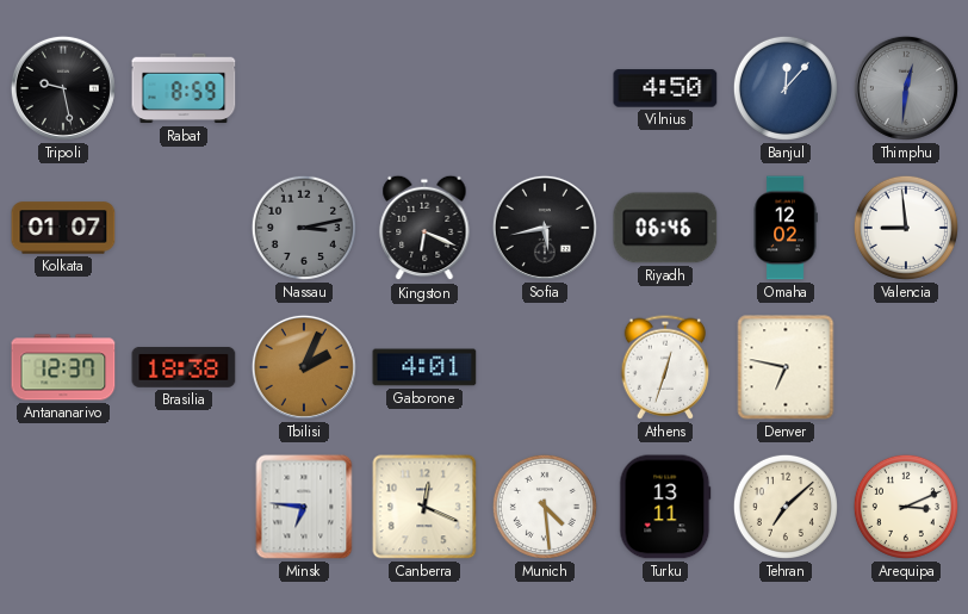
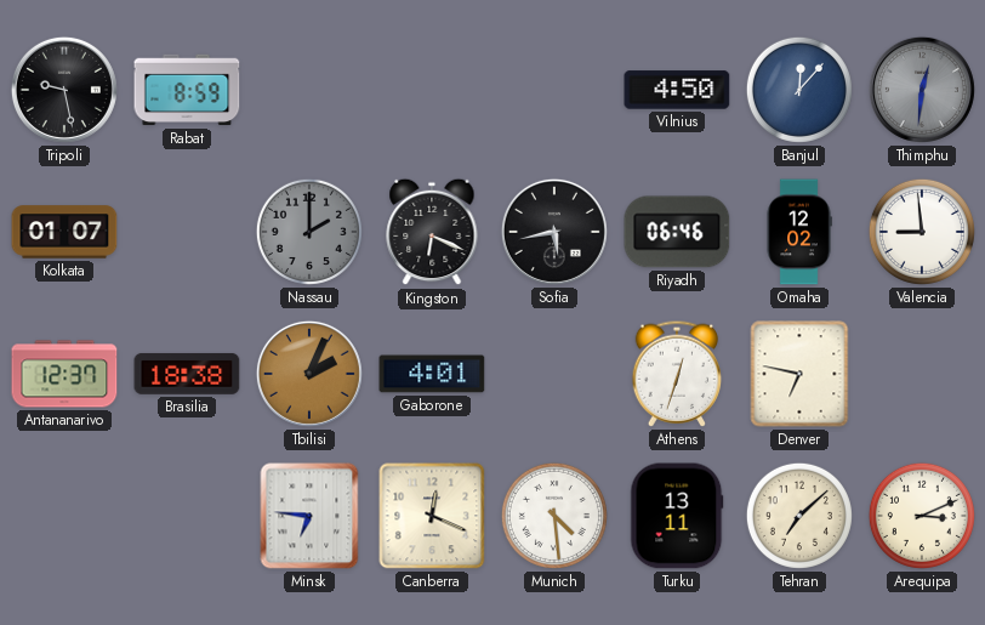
Nassau: 3:13 -> 2:00 (309, 232)
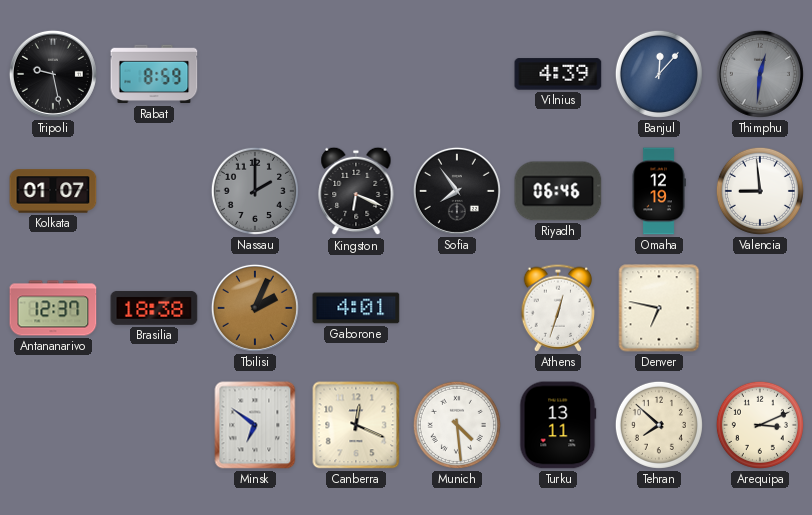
Vilnius: 4:50 -> 4:39 (558, 74)
Sofia: 5:43 -> 7:54 (457, 191)
Omaha: 12:02 -> 12:19 (659, 191)
Minsk: 6:46 -> 6:51 (255, 425)
Tehran: 7:08 -> 7:52 (659, 425)
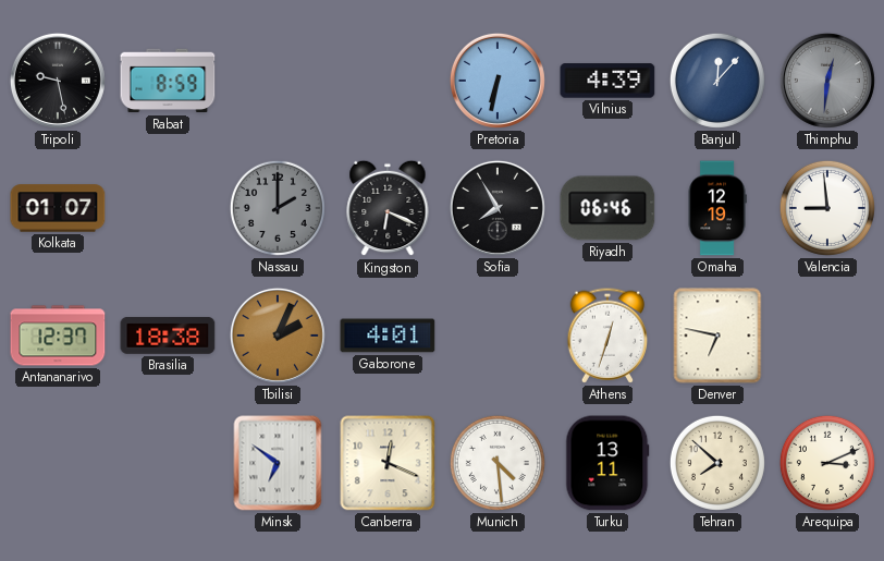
Pretoria: none -> 6:32 (498, 81)
Sofia: 7:54 -> 7:55 (498, 208)
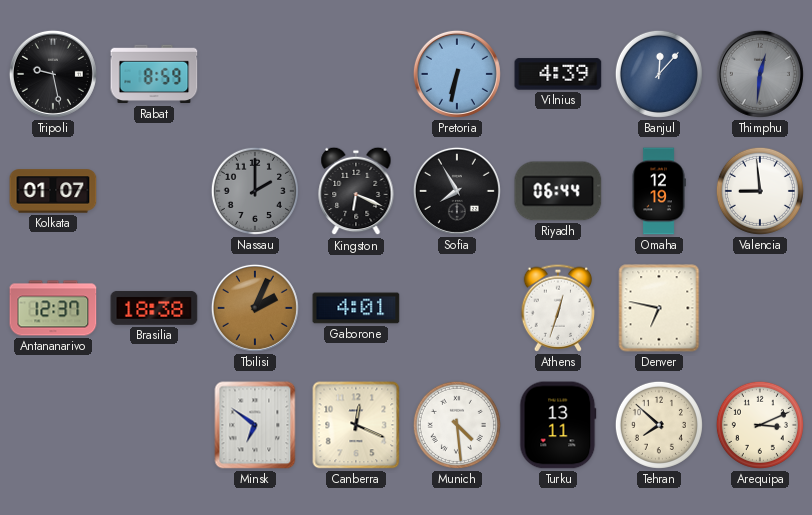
Riyadh: 06:46 -> 06:44 (558, 191)
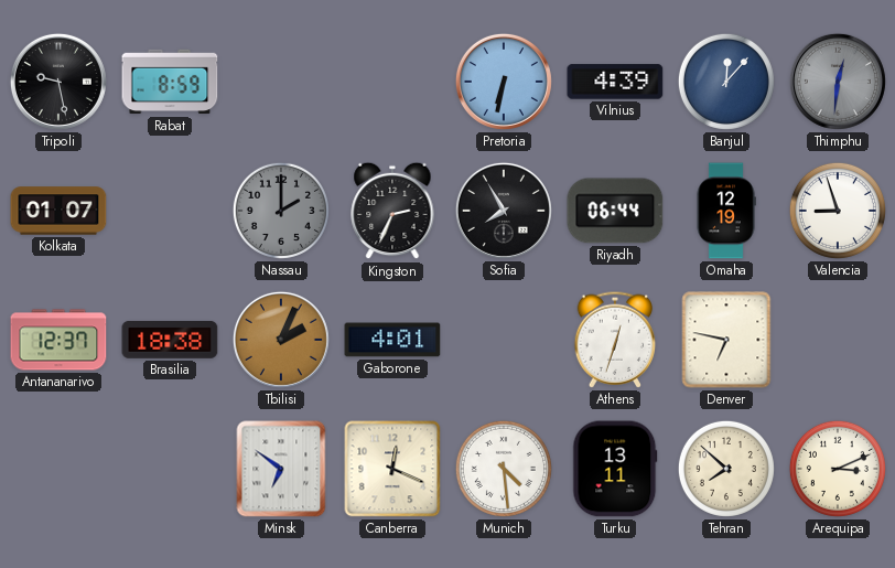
Kingston: 6:19 -> 2:34 (392, 211)
Valencia: 8:59 -> 8:57 (838, 211)
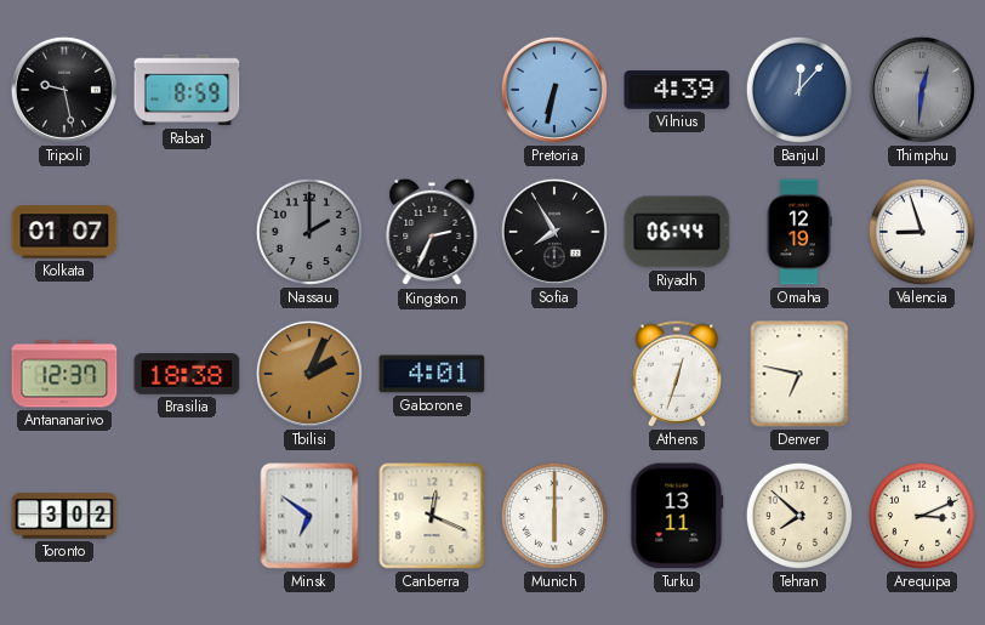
Toronto: none -> 3:02 (64, 516)
Munich: 4:29 -> 6:00 (554, 516)
